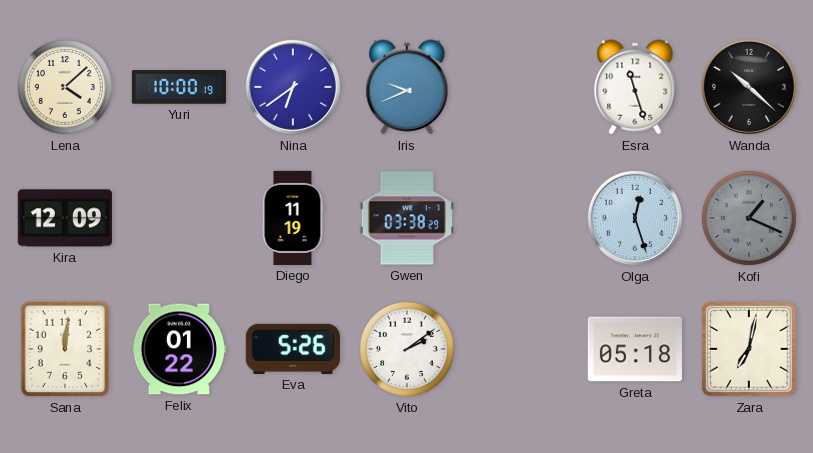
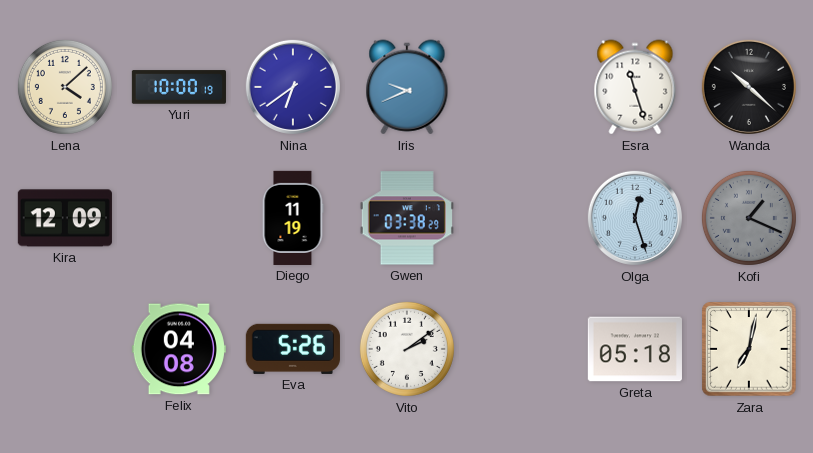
Sana: 12:01 -> none (65, 349)
Felix: 01:22 -> 04:08 (179, 349)
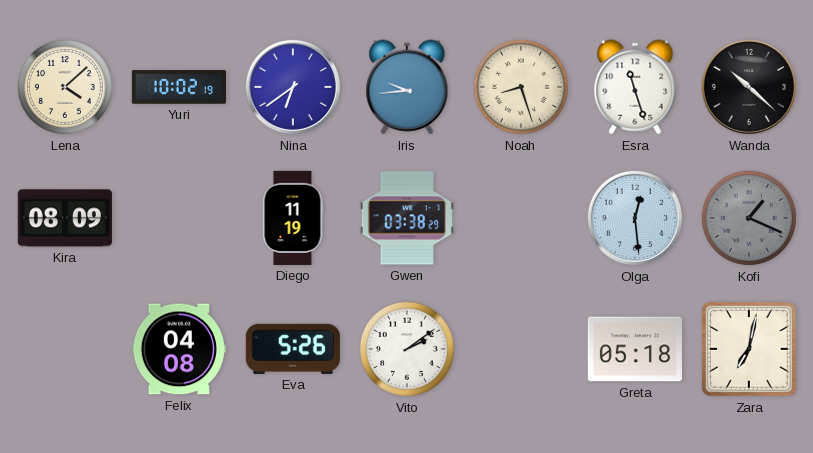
Yuri: 10:00 -> 10:02 (179, 87)
Iris: 9:41 -> 9:44 (407, 87)
Noah: none -> 8:27 (521, 87)
Kira: 12:09 -> 08:09 (65, 218)
Olga: 12:27 -> 12:29 (635, 218)
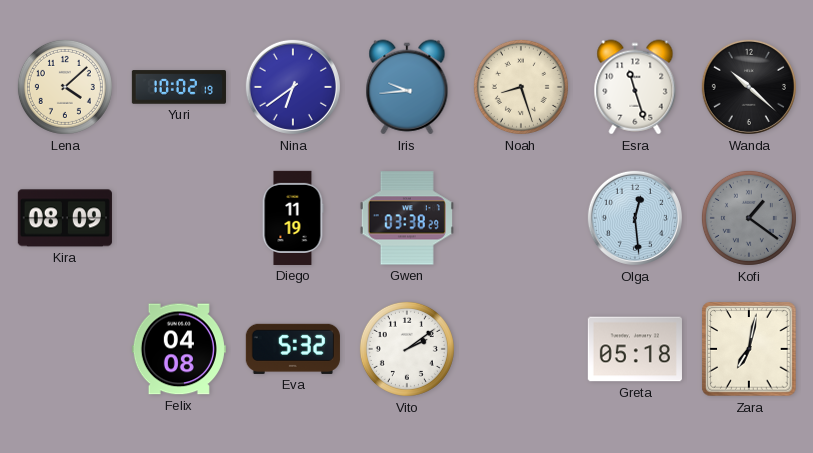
Kofi: 1:19 -> 1:21 (749, 218)
Eva: 5:26 -> 5:32 (293, 349)
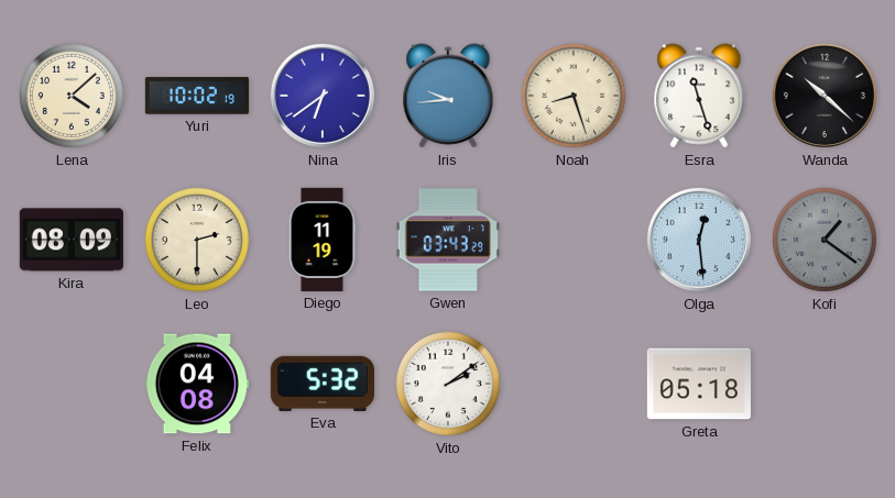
Leo: none -> 2:30 (197, 240)
Gwen: 03:38 -> 03:43 (448, 240)
Zara: 7:02 -> none (749, 349)
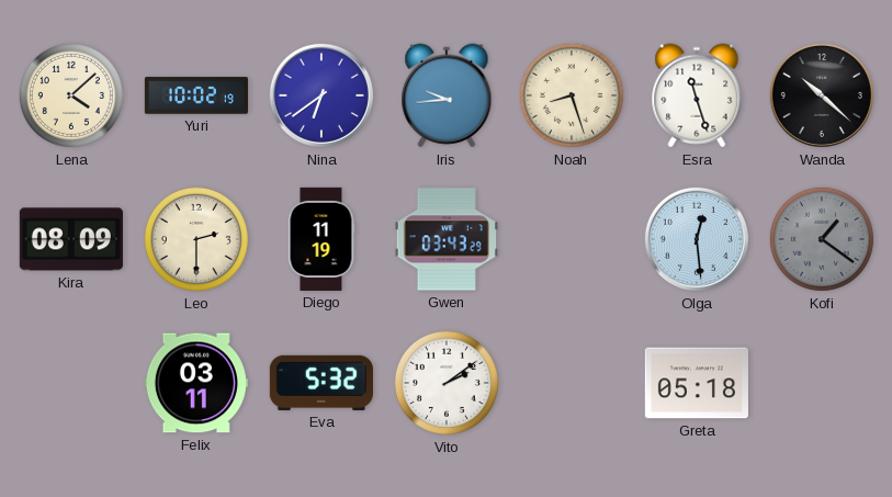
Felix: 04:08 -> 03:11 (196, 383)
